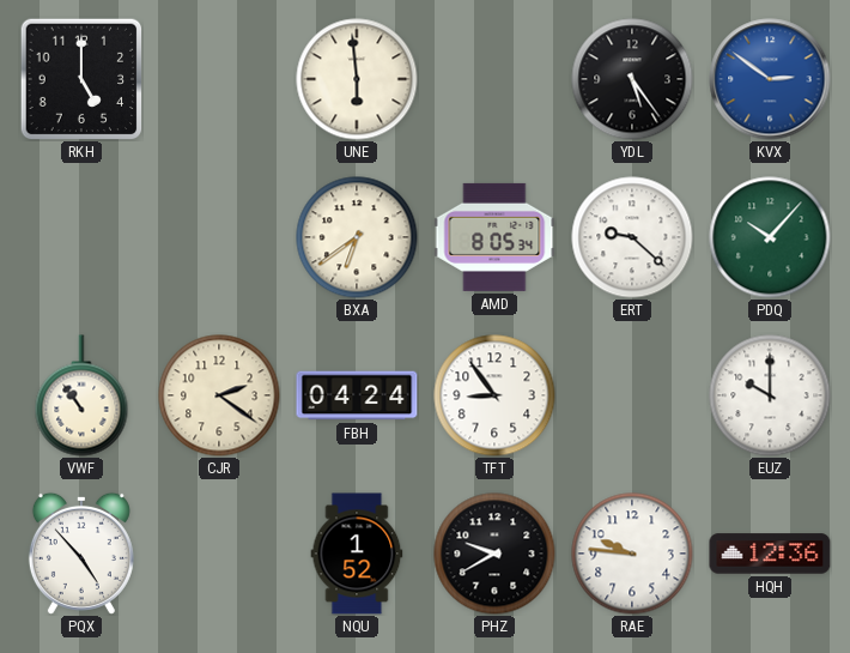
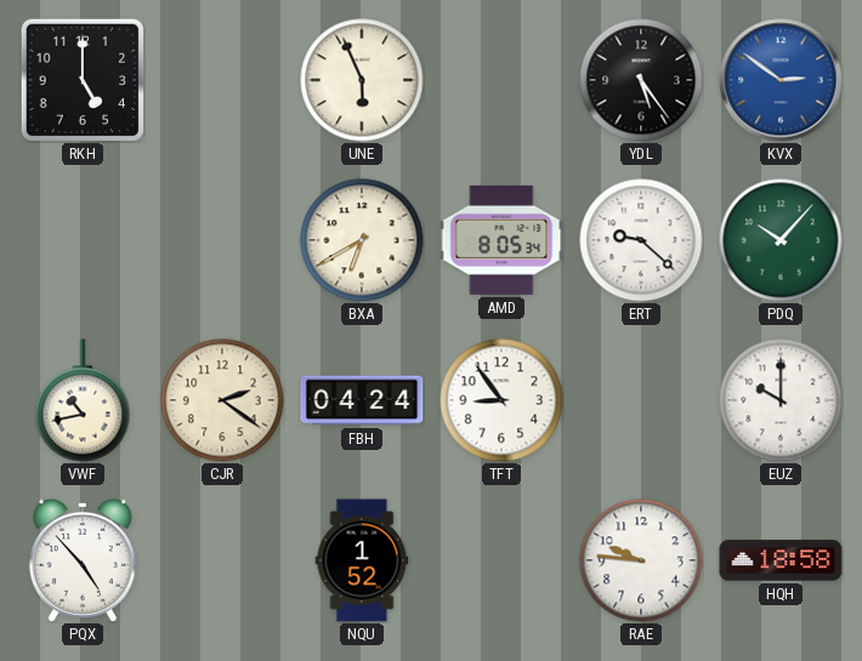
UNE: 5:59 -> 5:56 (362, 80)
BXA: 6:39 -> 6:40 (362, 240)
VWF: 10:54 -> 10:43 (83, 400)
PHZ: 9:40 -> none (494, 554)
HQH: 12:36 -> 18:58 (781, 560)
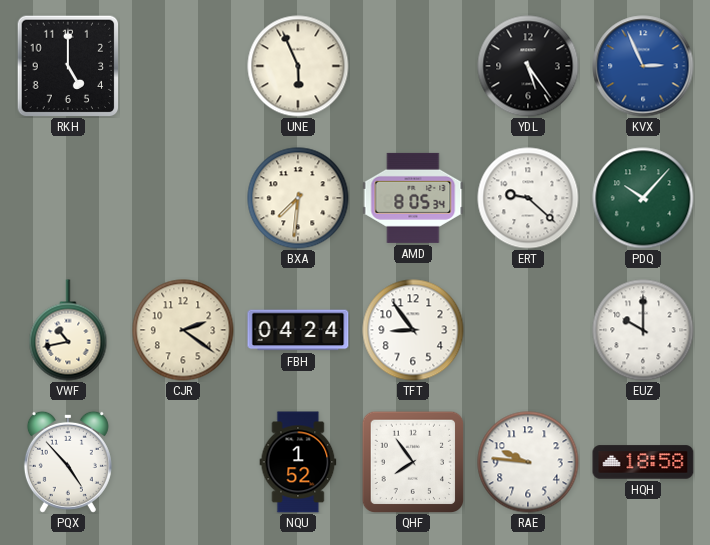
KVX: 2:51 -> 2:56 (643, 66)
BXA: 6:40 -> 7:31 (298, 198)
QHF: none -> 7:54 (412, 461)
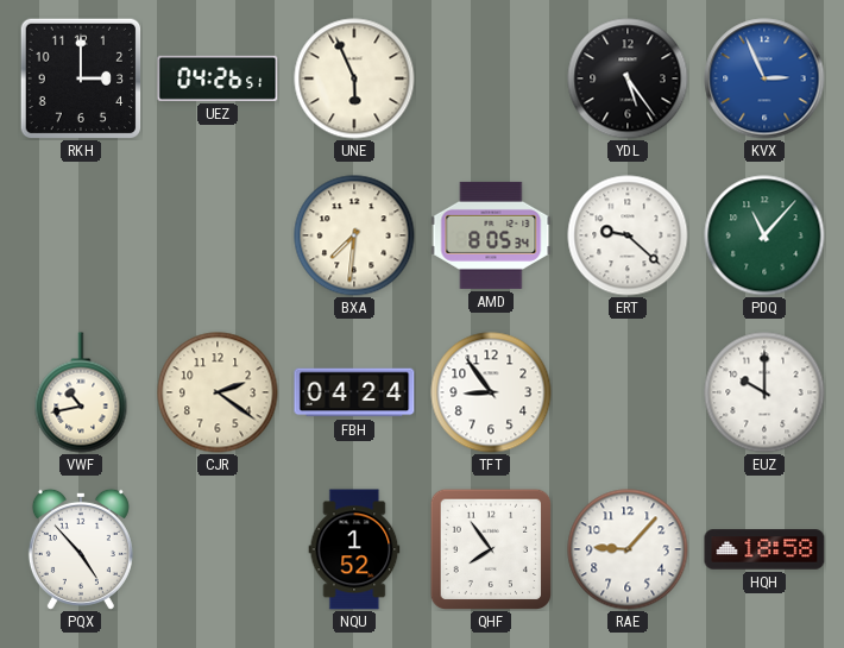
RKH: 5:00 -> 3:00 (81, 78)
UEZ: none -> 04:26 (218, 78)
PDQ: 10:07 -> 11:07 (764, 235)
RAE: 9:46 -> 9:07 (628, 549)
